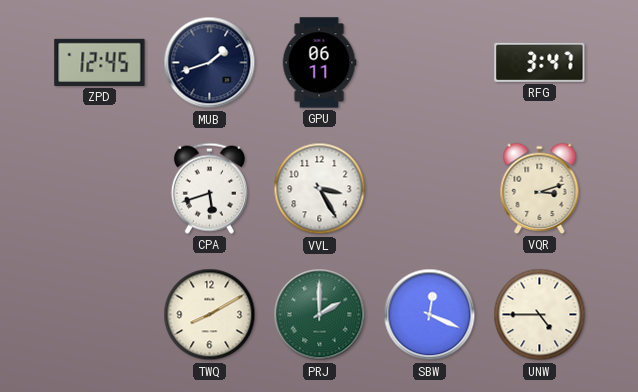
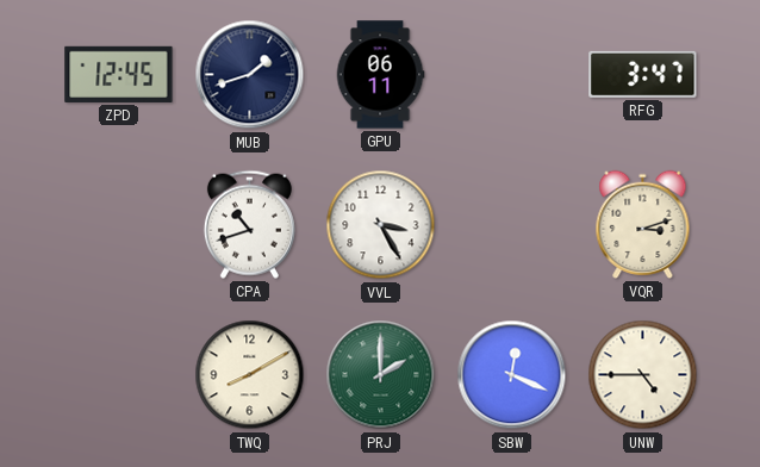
CPA: 5:42 -> 10:42 (249, 224)
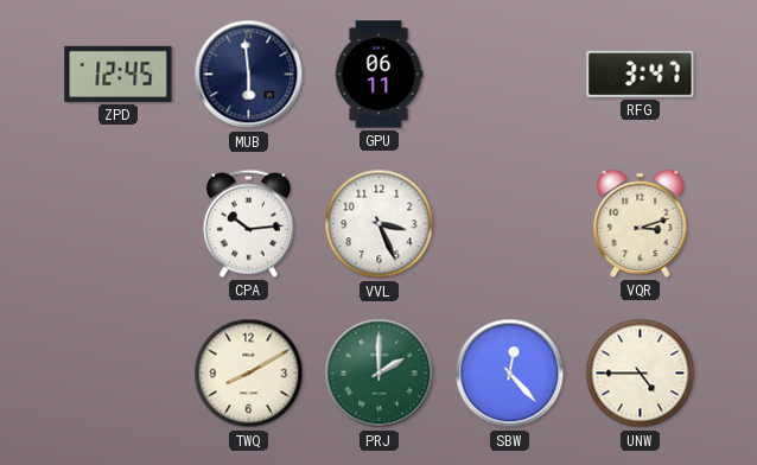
MUB: 1:42 -> 5:59 (249, 75)
CPA: 10:42 -> 10:14 (248, 223)
VVL: 3:25 -> 3:26 (380, 224)
SBW: 12:19 -> 12:23 (510, 374)
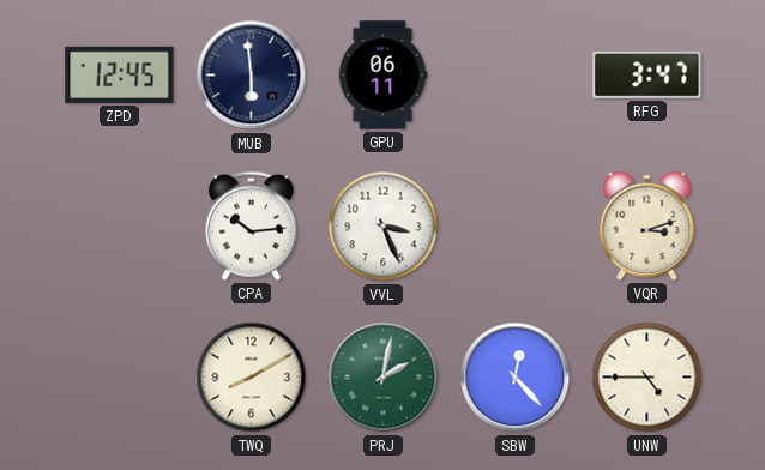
PRJ: 2:00 -> 2:02 (384, 378)
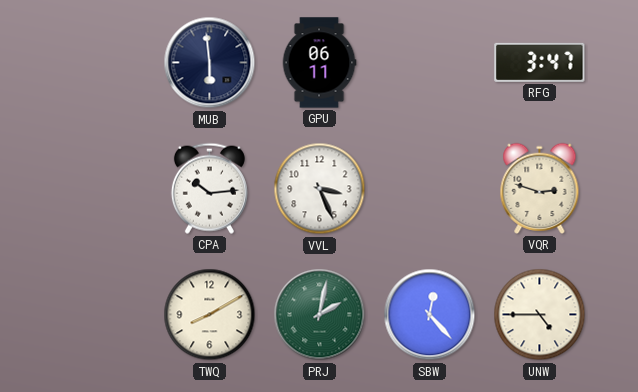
ZPD: 12:45 -> none (120, 74)
VQR: 3:12 -> 2:48 (540, 188)
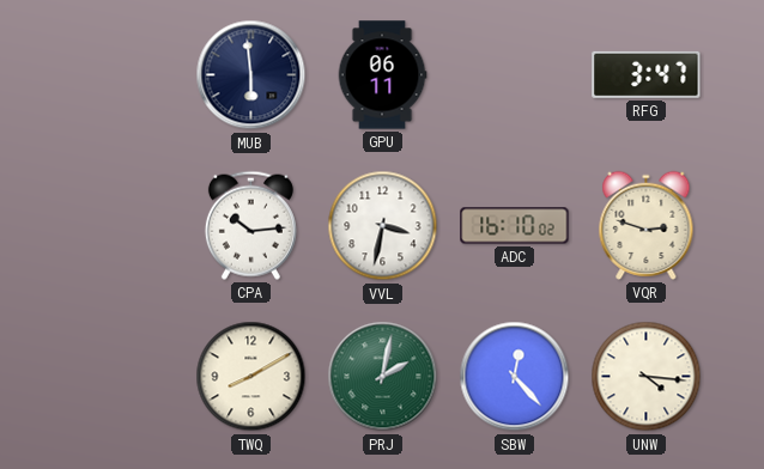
VVL: 3:26 -> 3:32 (383, 226)
ADC: none -> 16:10 (515, 226)
UNW: 4:45 -> 4:16 (647, 377)
